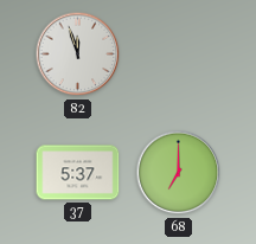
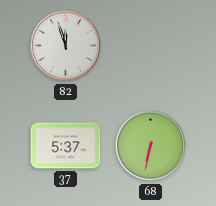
68: 7:00 -> 6:32 (151, 146)
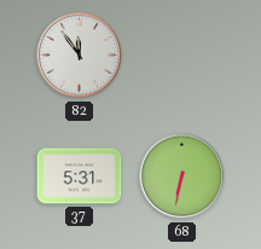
82: 11:57 -> 11:54 (80, 56)
37: 5:37 -> 5:31 (80, 176)
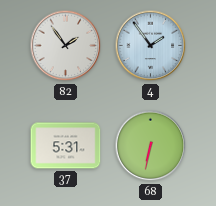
82: 11:54 -> 1:54 (66, 46)
4: none -> 1:54 (151, 46)
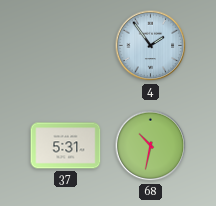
82: 1:54 -> none (66, 46)
68: 6:32 -> 10:32 (151, 146)
